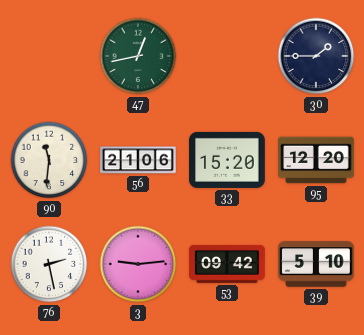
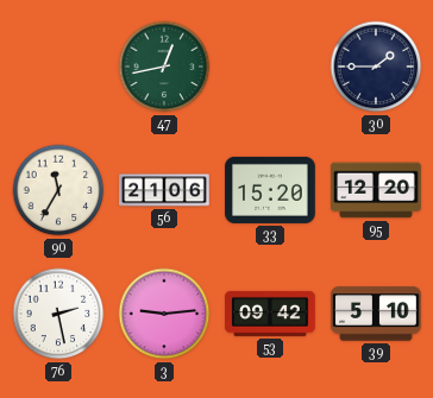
90: 11:31 -> 11:35 (58, 190)
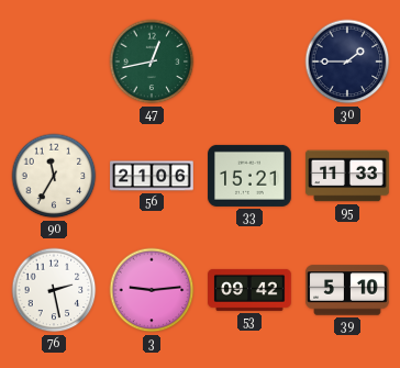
33: 15:20 -> 15:21 (249, 176)
95: 12:20 -> 11:33 (347, 176)
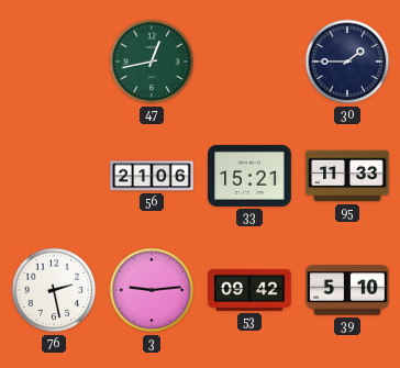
90: 11:35 -> none (54, 176)
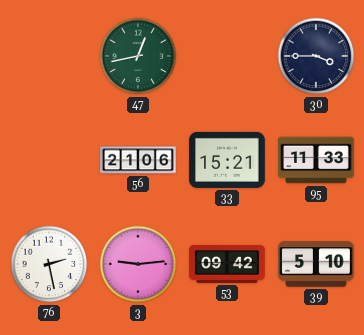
30: 1:45 -> 3:45 (316, 56)
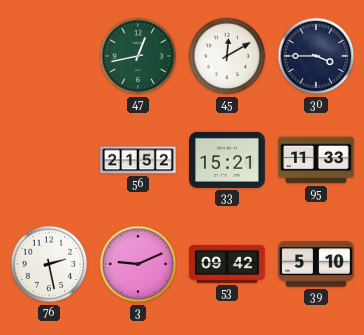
45: none -> 12:10 (227, 56)
56: 21:06 -> 21:52 (138, 160)
3: 9:14 -> 9:11 (138, 264)
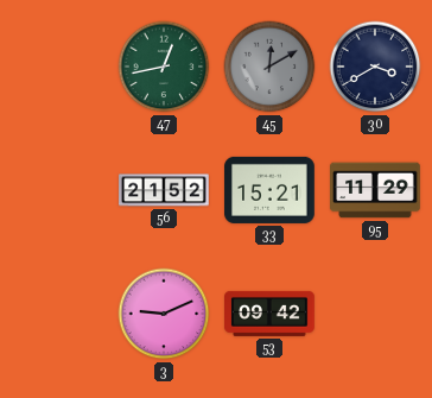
45 dial: white -> grey (269, 67)
30: 3:45 -> 3:40 (375, 67)
95: 11:33 -> 11:29 (375, 190)
76: 2:28 -> none (49, 264)
39: 5:10 -> none (316, 264)
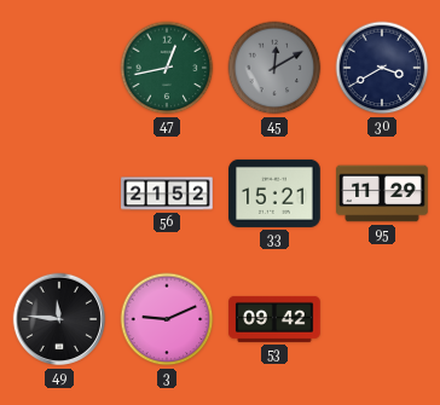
49: none -> 11:46 (58, 319)
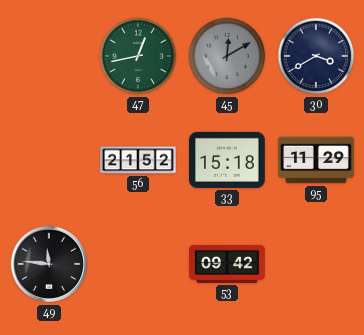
33: 15:21 -> 15:18 (227, 160)
3: 9:11 -> none (167, 319)
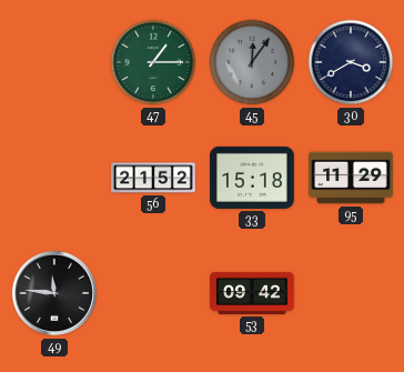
47: 12:43 -> 1:15 (153, 62)
45: 12:10 -> 12:06 (252, 62)
